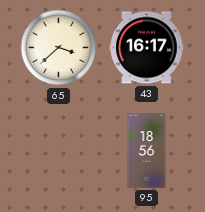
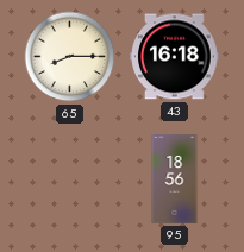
65: 3:38 -> 8:15 (70, 57)
43: 16:17 -> 16:18 (175, 57)
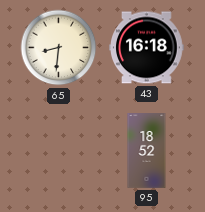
65: 8:15 -> 8:31 (59, 48)
95: 18:56 -> 18:52 (147, 151)
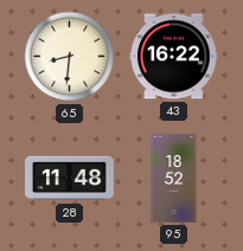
43: 16:18 -> 16:22 (174, 57)
28: none -> 11:48 (70, 179)
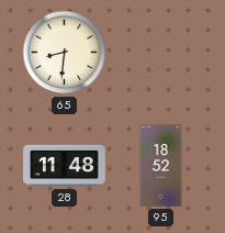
43: 16:22 -> none (174, 57)
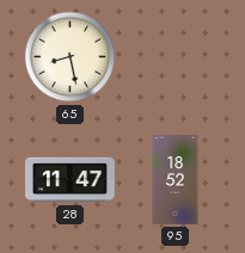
65: 8:31 -> 8:28 (71, 57)
28: 11:48 -> 11:47 (71, 180)
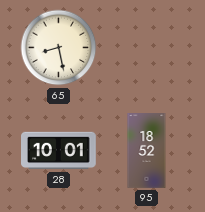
28: 11:47 -> 10:01 (59, 151)
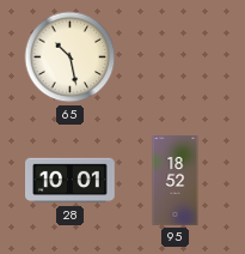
65: 8:28 -> 10:28 (71, 58)
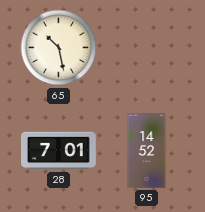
28: 10:01 -> 7:01 (59, 151)
95: 18:52 -> 14:52 (147, 151)
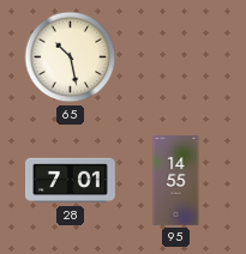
95: 14:52 -> 14:55 (176, 181)
